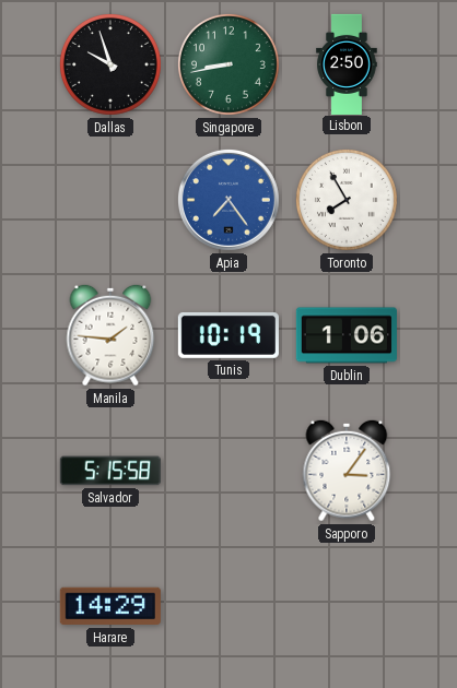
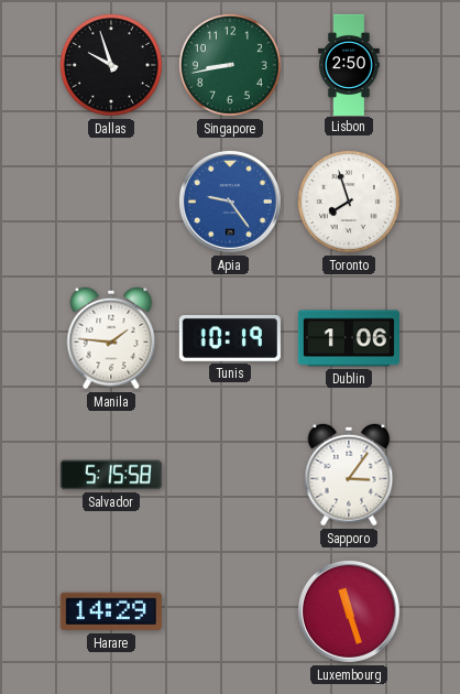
Apia: 7:24 -> 9:24 (230, 202)
Toronto: 7:55 -> 7:57 (349, 202)
Luxembourg: none -> 11:27 (349, 611)
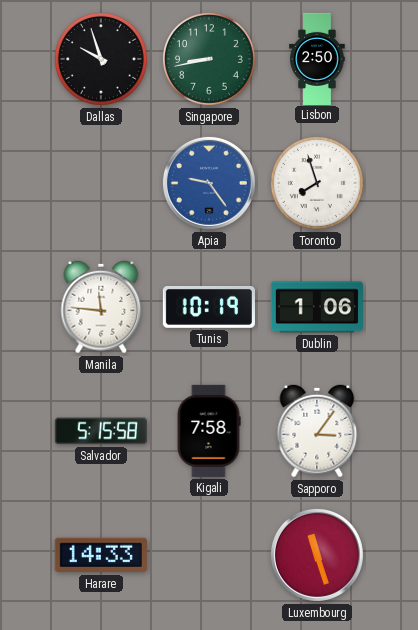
Manila: 1:46 -> 11:46 (101, 307)
Kigali: none -> 7:58 (209, 431)
Harare: 14:29 -> 14:33 (101, 555)
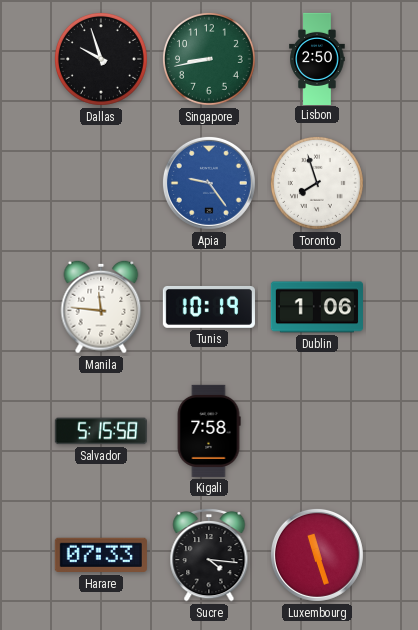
Sapporo: 3:06 -> none (317, 431)
Harare: 14:33 -> 07:33 (101, 555)
Sucre: none -> 4:16 (209, 555)
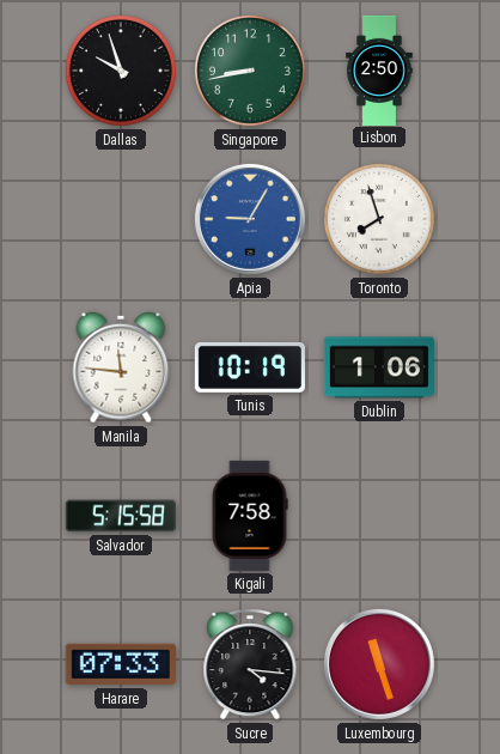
Apia: 9:24 -> 9:05 (250, 219)
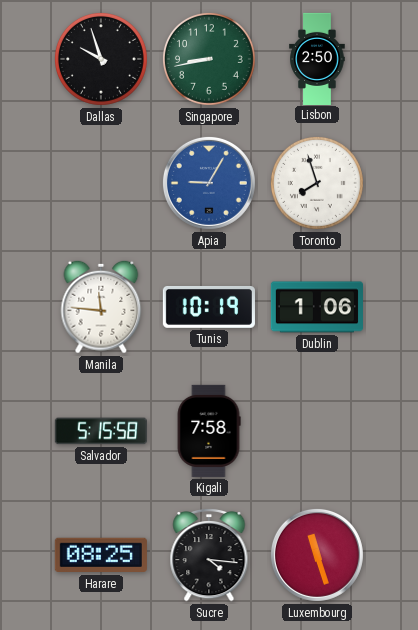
Harare: 07:33 -> 08:25 (101, 555)
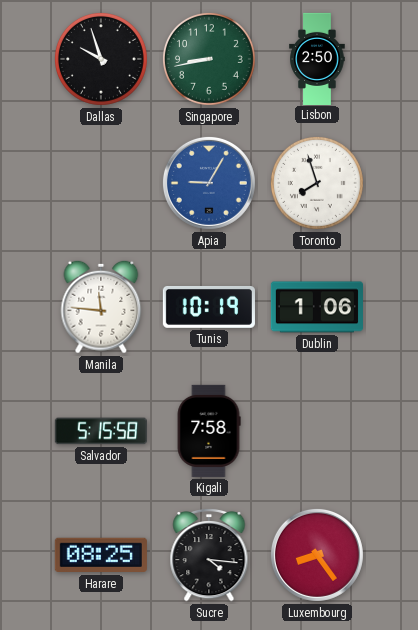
Luxembourg: 11:27 -> 8:24 (317, 555)
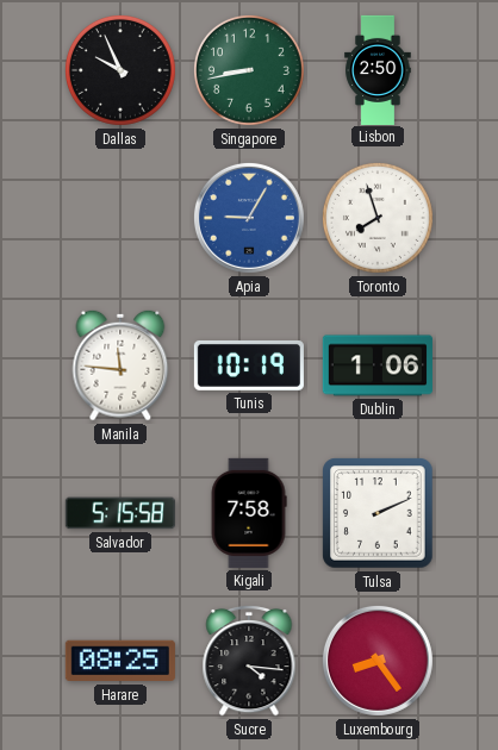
Dallas: 9:57 -> 9:56 (120, 70)
Tulsa: none -> 2:11 (378, 513)
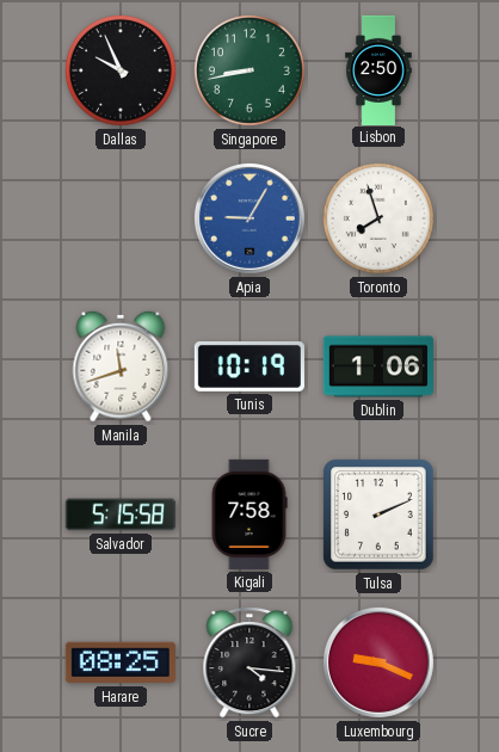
Manila: 11:46 -> 11:42 (121, 366)
Luxembourg: 8:24 -> 9:19 (378, 662)
